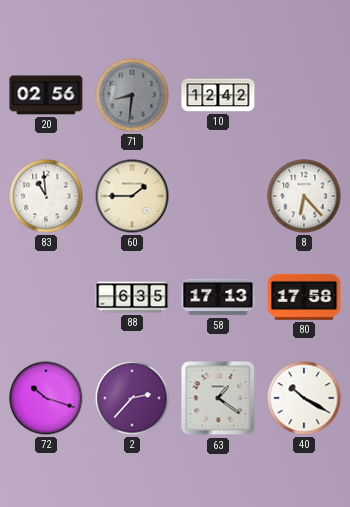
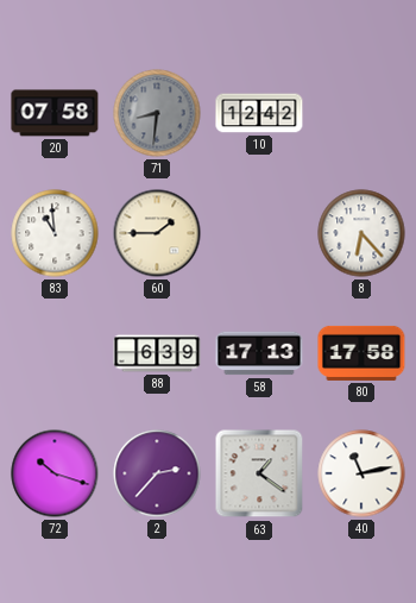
20: 02:56 -> 07:58 (55, 113)
88: 6:35 -> 6:39 (157, 353)
40: 10:20 -> 11:13 (361, 473)
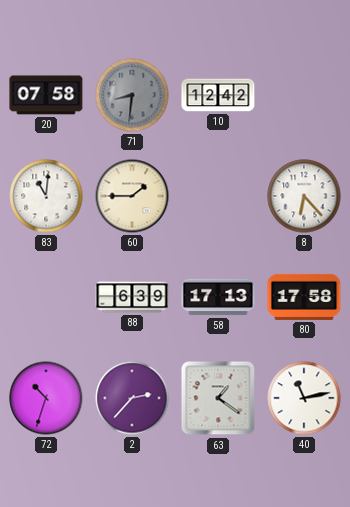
83: 10:59 -> 11:01 (46, 196)
72: 10:18 -> 10:33 (46, 398)
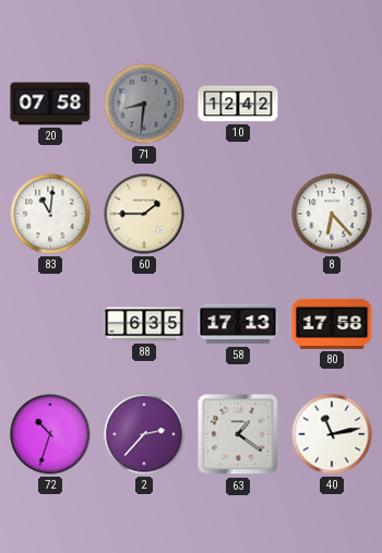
88: 6:39 -> 6:35 (144, 324)
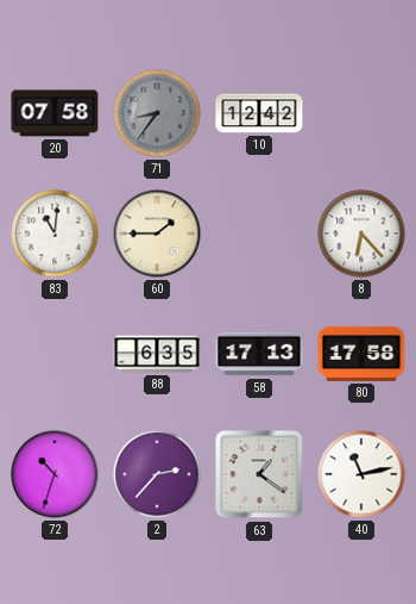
71: 8:31 -> 8:36 (157, 113)
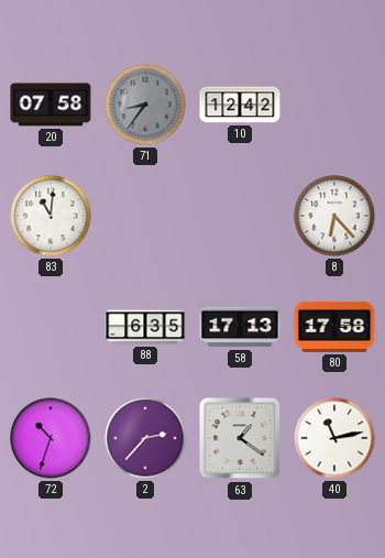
60: 1:45 -> none (157, 233)
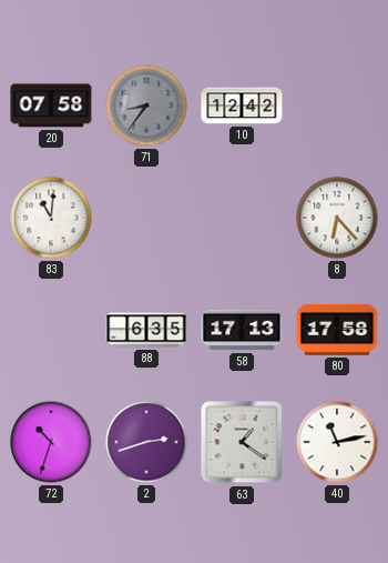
2: 2:37 -> 2:42 (146, 442)
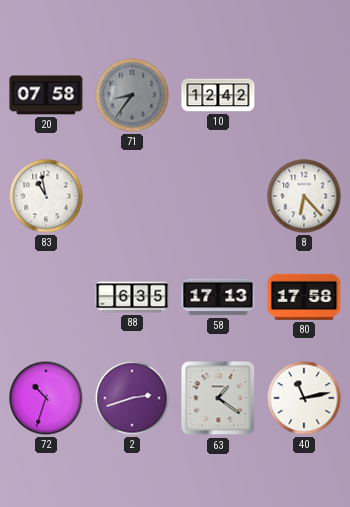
83: 11:01 -> 10:58 (46, 196)
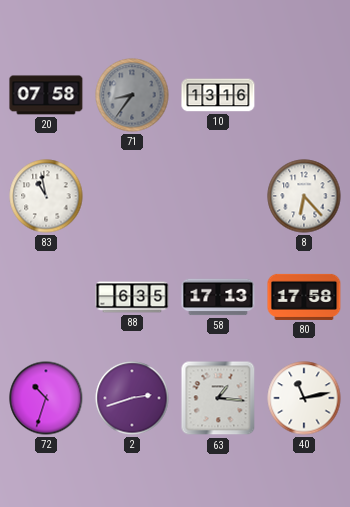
10: 12:42 -> 13:16 (218, 95)
63: 1:21 -> 1:16 (218, 398)
